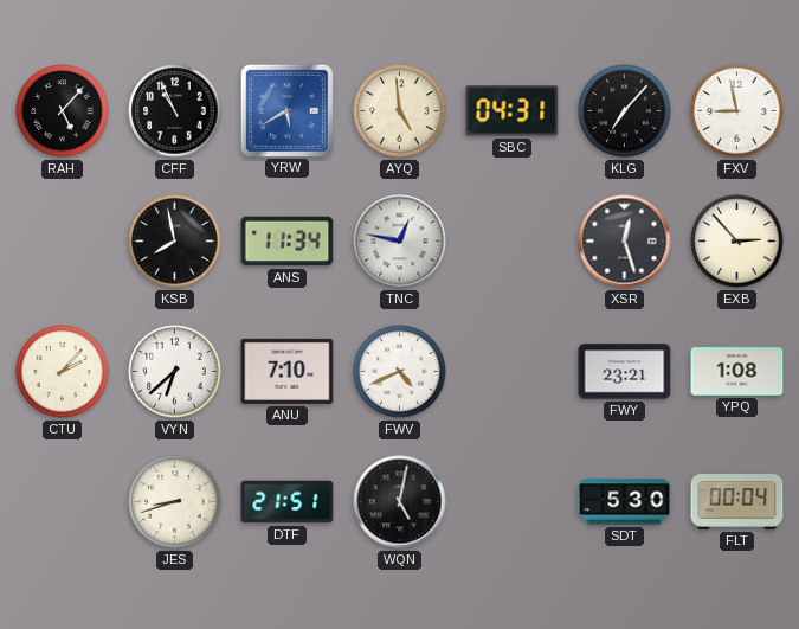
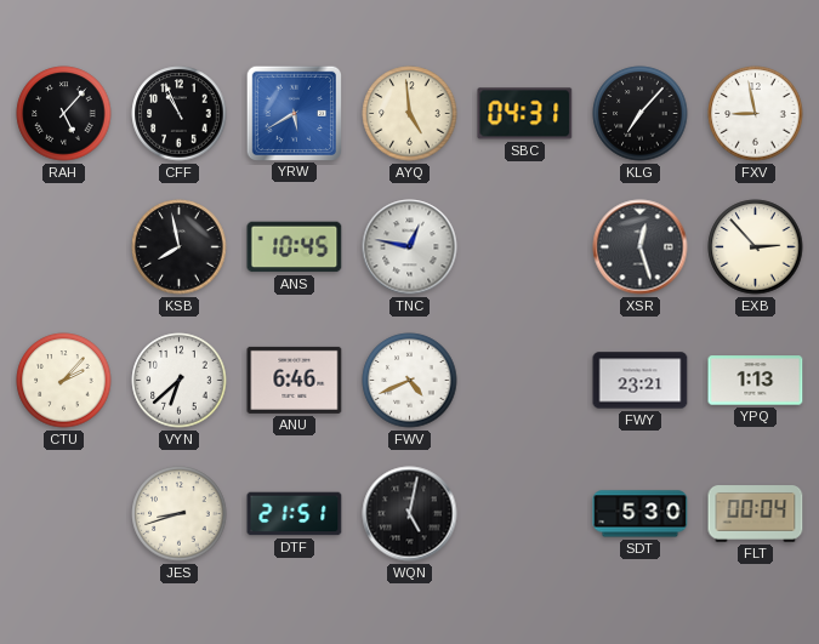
ANS: 11:34 -> 10:45 (295, 247)
ANU: 7:10 -> 6:46 (295, 380)
YPQ: 1:08 -> 1:13 (756, 381)
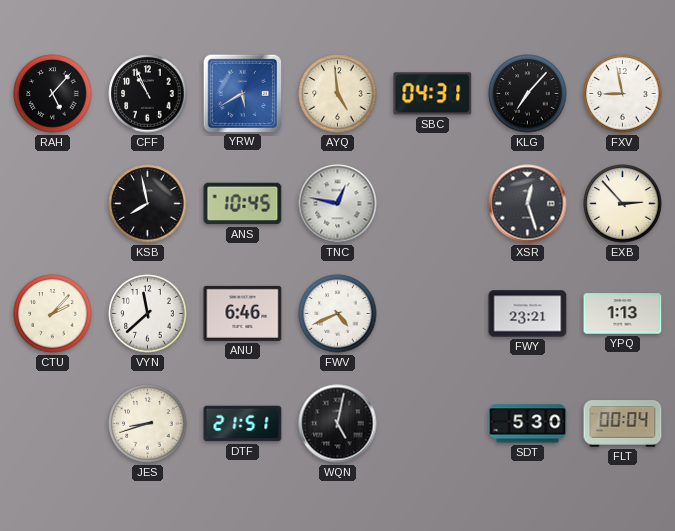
VYN: 6:38 -> 11:38 (148, 314)
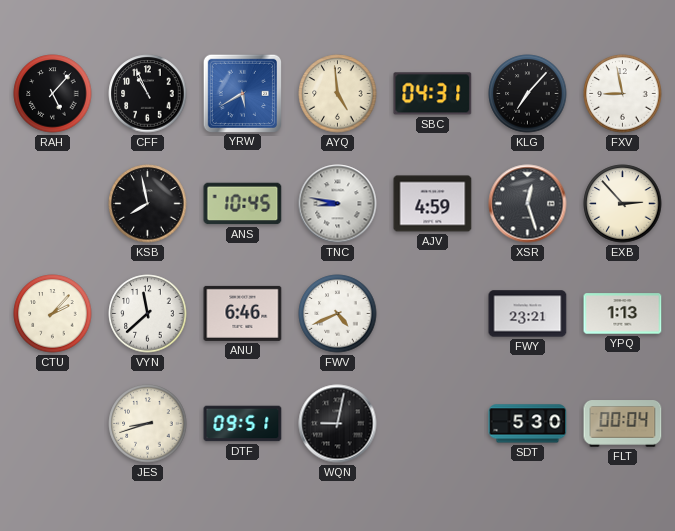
TNC: 12:47 -> 8:47 (338, 204)
AJV: none -> 4:59 (433, 204)
DTF: 21:51 -> 09:51 (243, 424)
WQN: 5:02 -> 9:02 (338, 424)
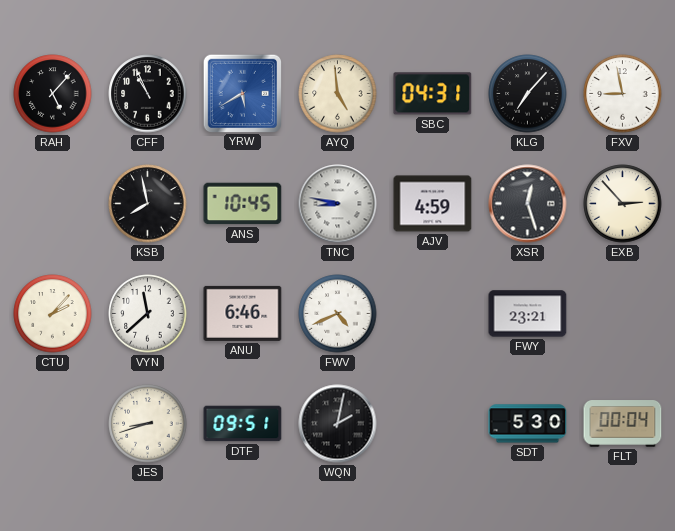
YPQ: 1:13 -> none (623, 314)
WQN: 9:02 -> 2:02 (338, 424)
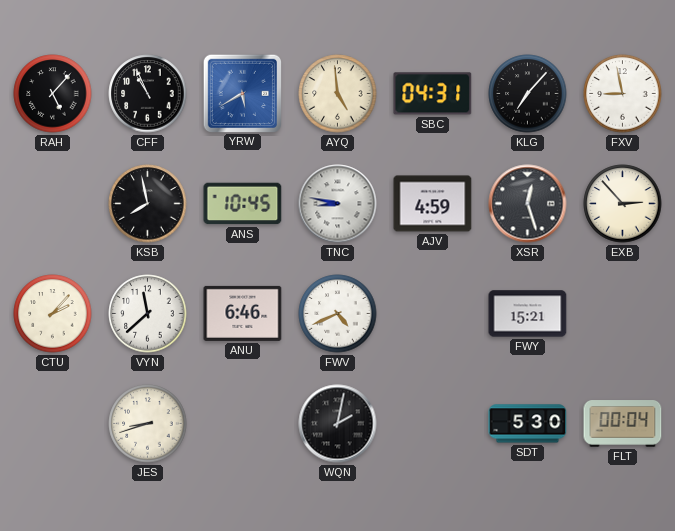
FWY: 23:21 -> 15:21 (528, 314)
DTF: 09:51 -> none (243, 424)
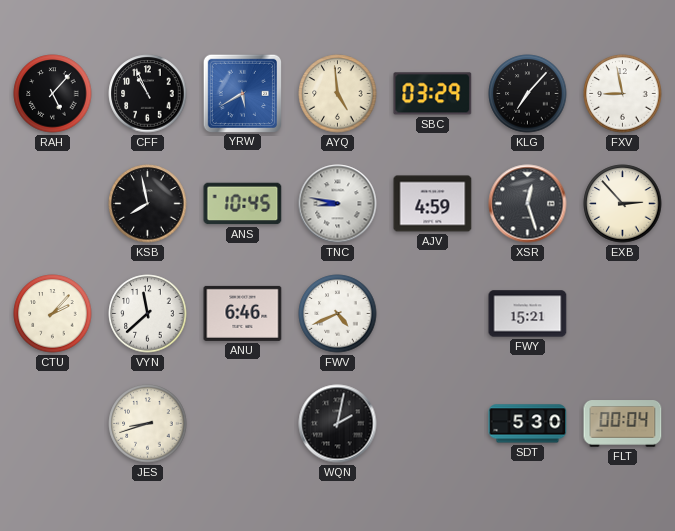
SBC: 04:31 -> 03:29 (433, 94)
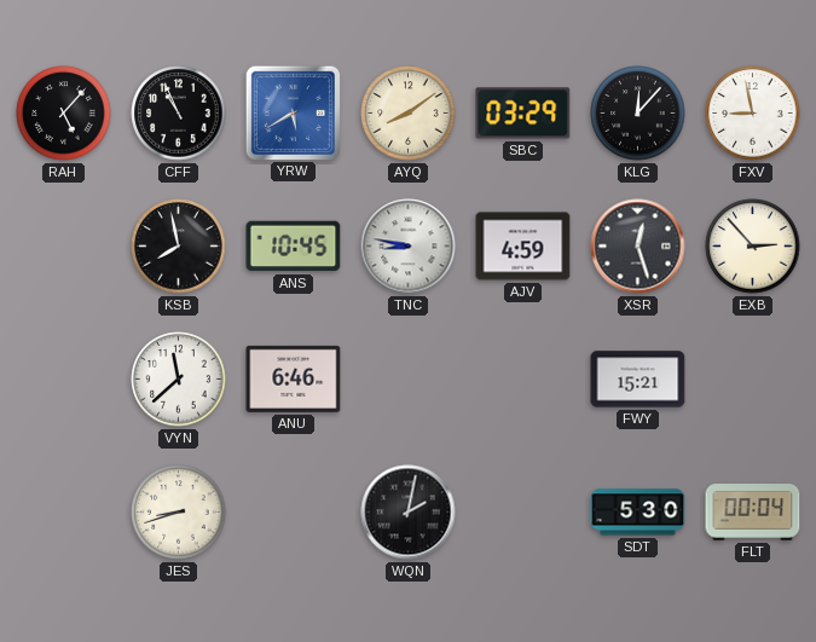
AYQ: 4:59 -> 8:09 (409, 114)
KLG: 7:07 -> 12:07 (638, 114)
CTU: 2:07 -> none (53, 314)
FWV: 4:41 -> none (338, 314)
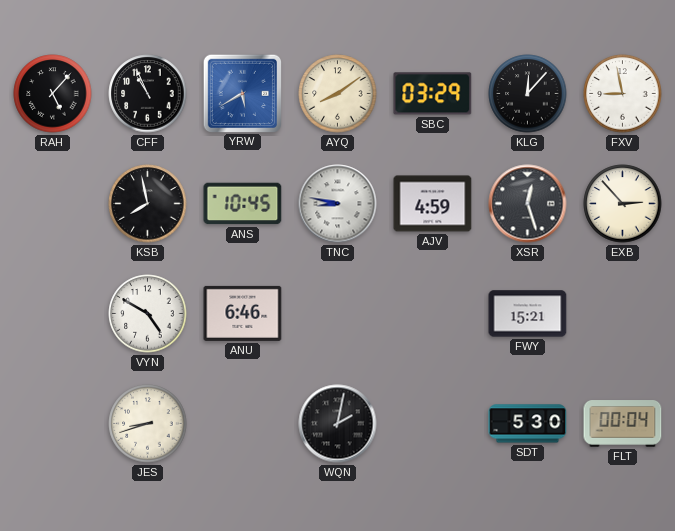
VYN: 11:38 -> 4:50 (148, 314)
